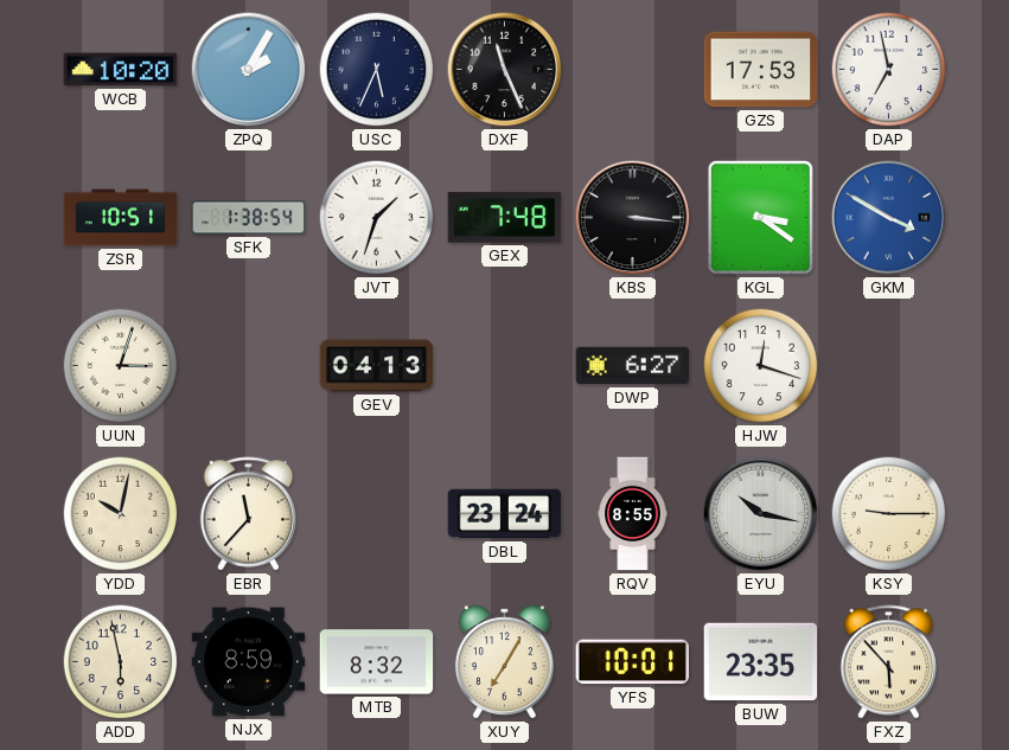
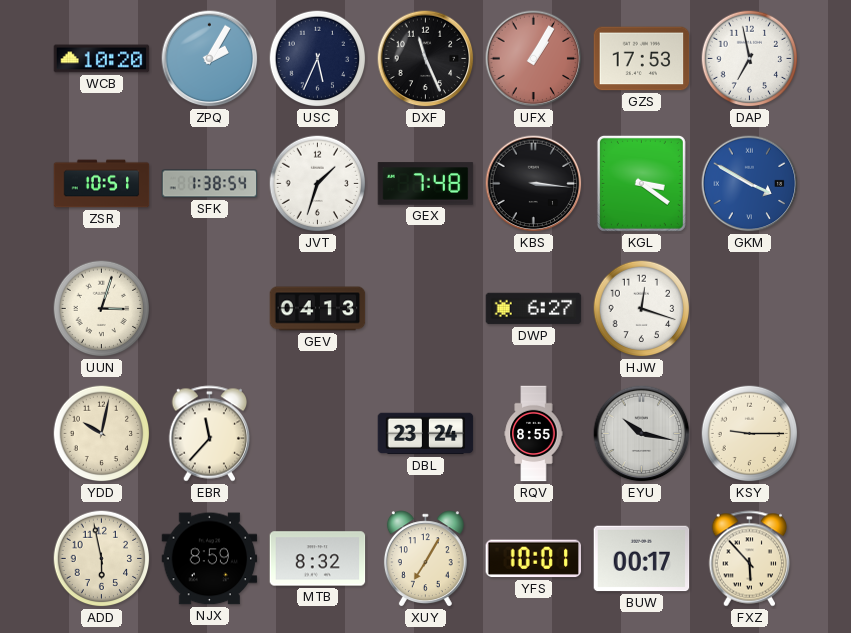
UFX: none -> 1:05 (534, 59)
BUW: 23:35 -> 00:17 (642, 559)
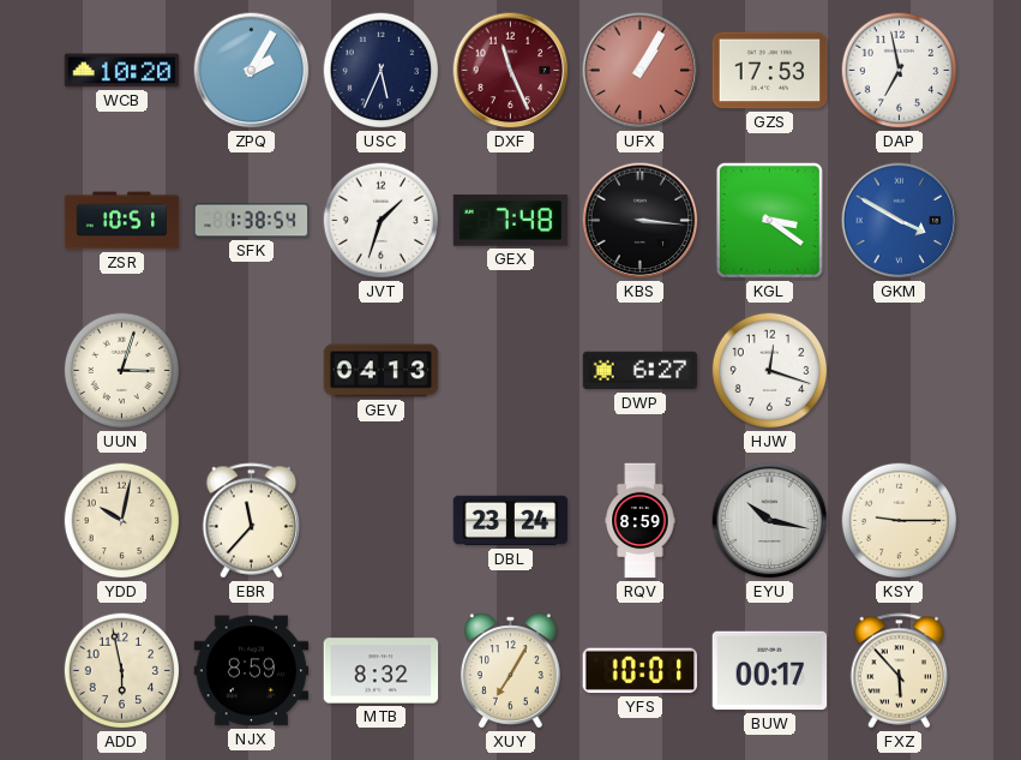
DXF dial: black -> burgundy (511, 71)
RQV: 8:55 -> 8:59 (641, 521)
